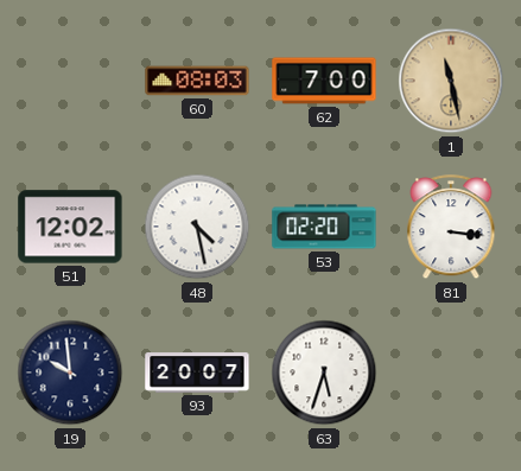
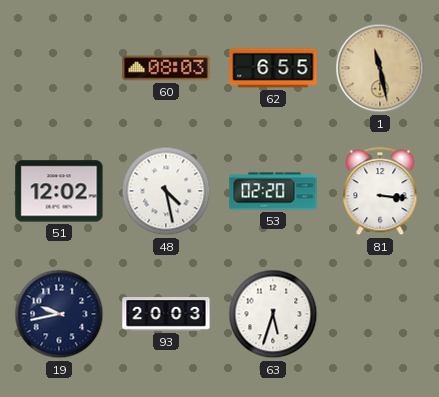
62: 7:00 -> 6:55 (273, 68)
19: 9:59 -> 9:43 (59, 314)
93: 20:07 -> 20:03 (166, 314)
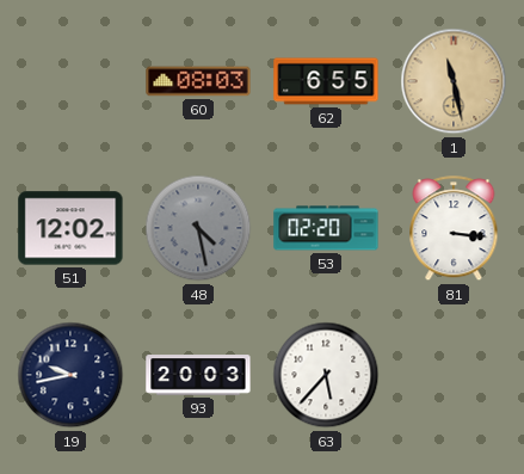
48 dial: white -> grey (198, 228)
63: 5:33 -> 5:37 (326, 375)
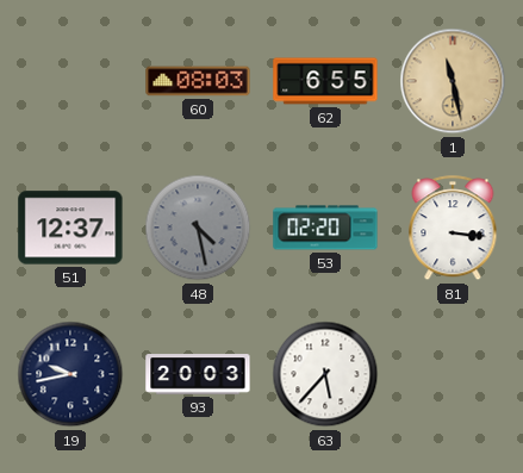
51: 12:02 -> 12:37 (70, 228)
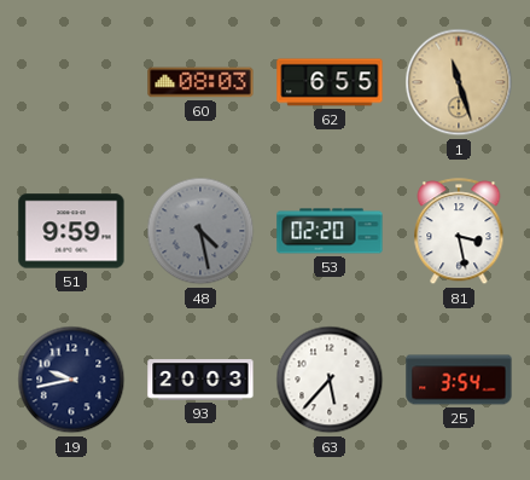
1: 11:28 -> 11:27 (459, 82)
51: 12:37 -> 9:59 (71, 231)
81: 3:16 -> 3:28 (459, 232)
25: none -> 3:54 (459, 380)
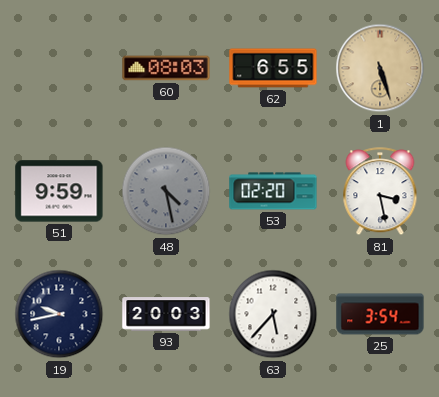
1: 11:27 -> 5:27 (380, 68)
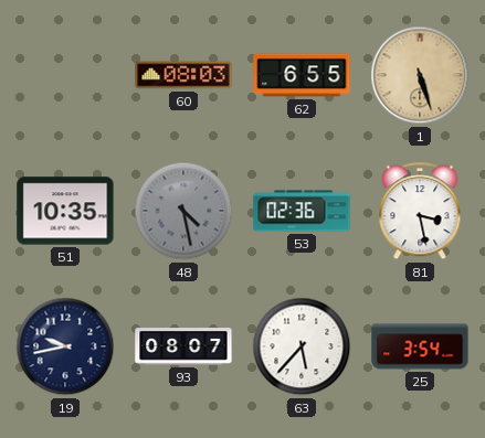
51: 9:59 -> 10:35 (65, 211)
53: 02:20 -> 02:36 (302, 211)
93: 20:03 -> 08:07 (183, 346)
